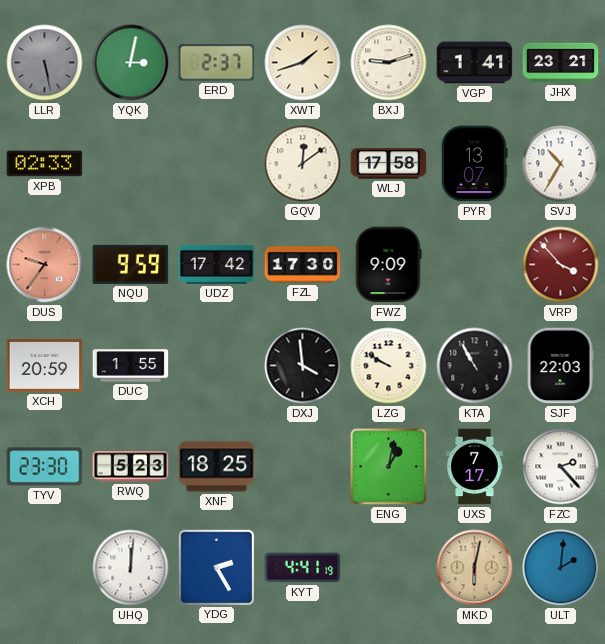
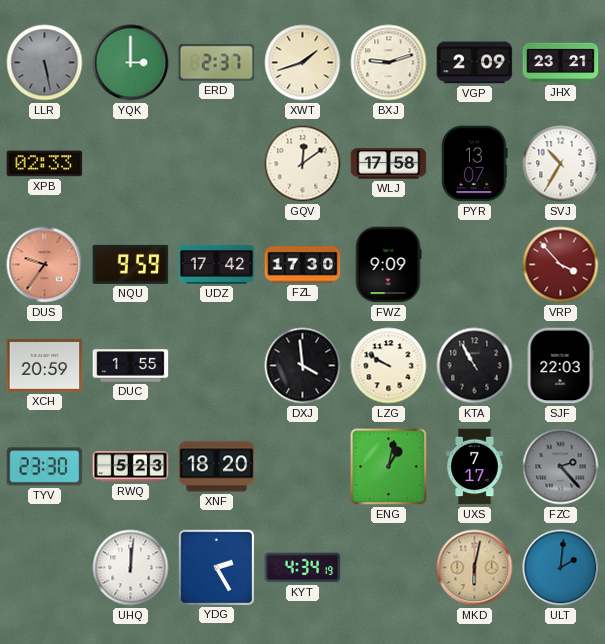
YQK: 3:02 -> 3:00 (131, 63)
VGP: 1:41 -> 2:09 (475, 63)
XNF: 18:25 -> 18:20 (217, 467)
FZC dial: white -> grey (561, 467)
KYT: 4:41 -> 4:34 (303, 568)
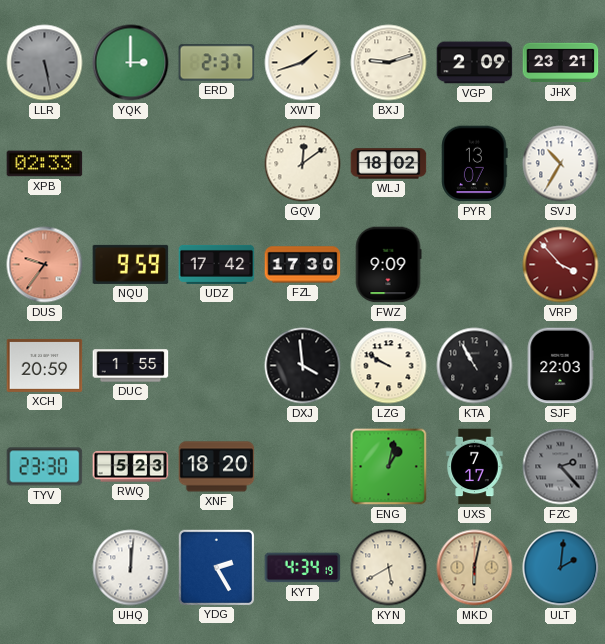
WLJ: 17:58 -> 18:02 (389, 164)
KYN: none -> 5:40 (389, 568)
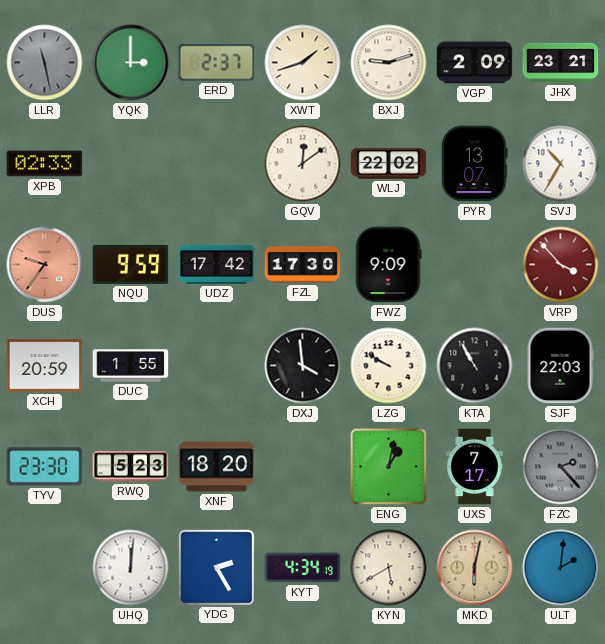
LLR: 5:28 -> 11:28 (45, 63)
WLJ: 18:02 -> 22:02 (389, 164)
